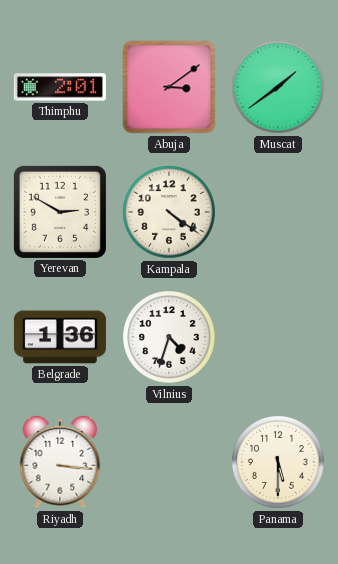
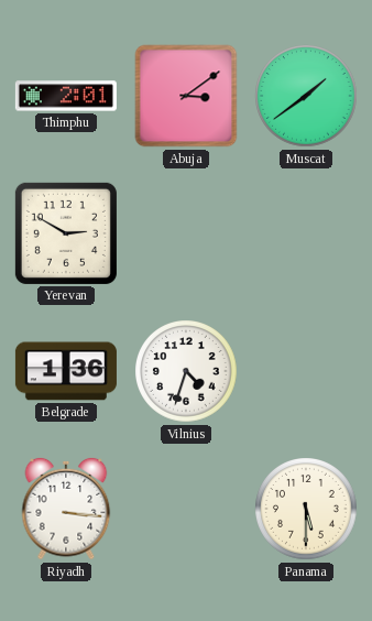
Kampala: 4:21 -> none (169, 212)
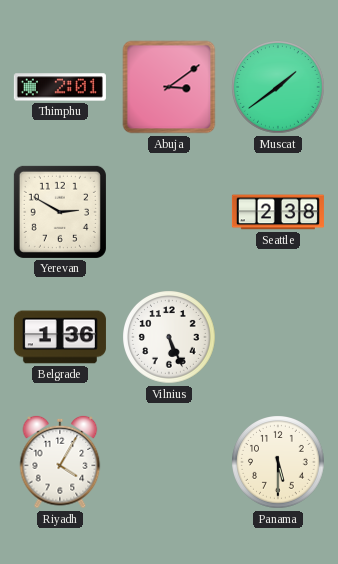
Seattle: none -> 2:38 (278, 212)
Vilnius: 4:33 -> 5:26 (169, 337)
Riyadh: 3:16 -> 4:05 (60, 462)
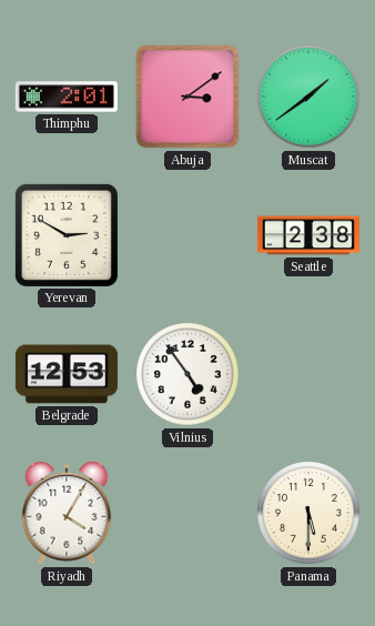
Belgrade: 1:36 -> 12:53 (67, 374)
Vilnius: 5:26 -> 4:54 (187, 374)
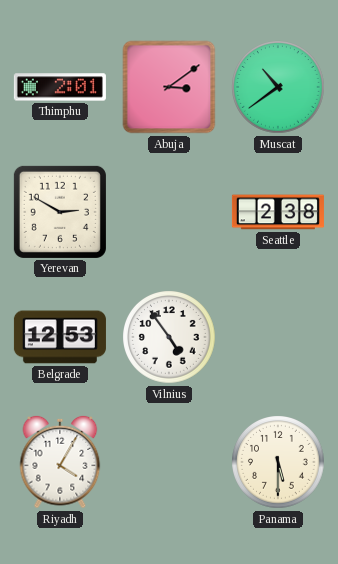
Muscat: 1:39 -> 10:39 (278, 87)
